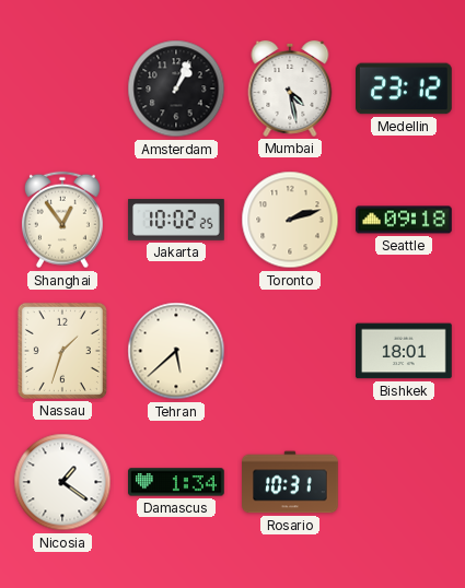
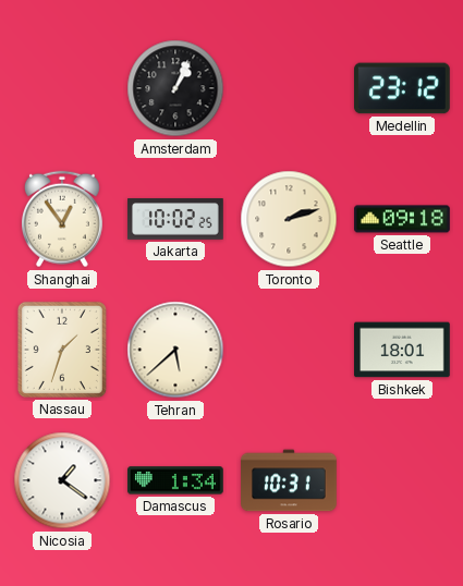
Mumbai: 4:28 -> none (290, 89)
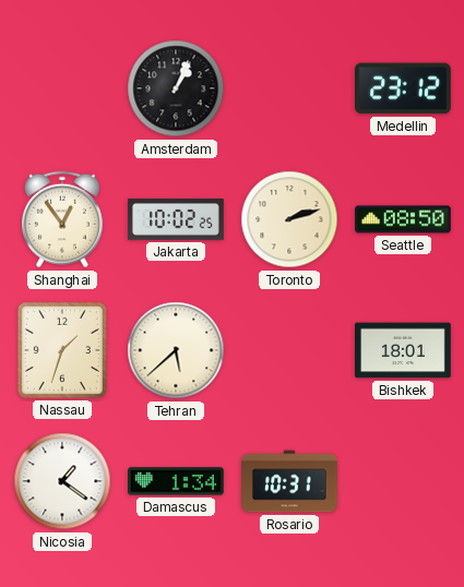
Seattle: 09:18 -> 08:50 (403, 219)
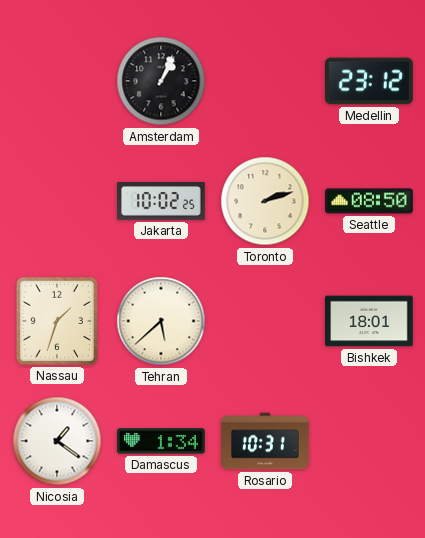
Shanghai: 12:54 -> none (62, 219)
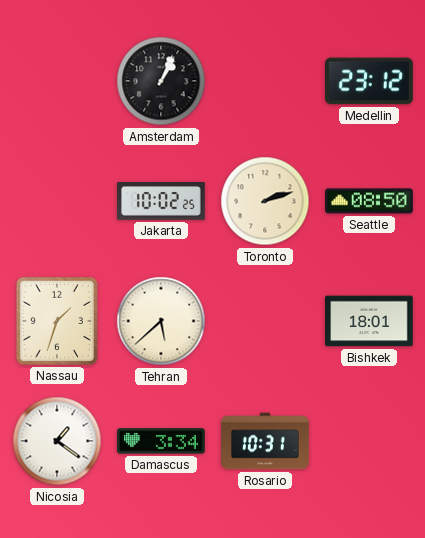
Damascus: 1:34 -> 3:34 (162, 441)
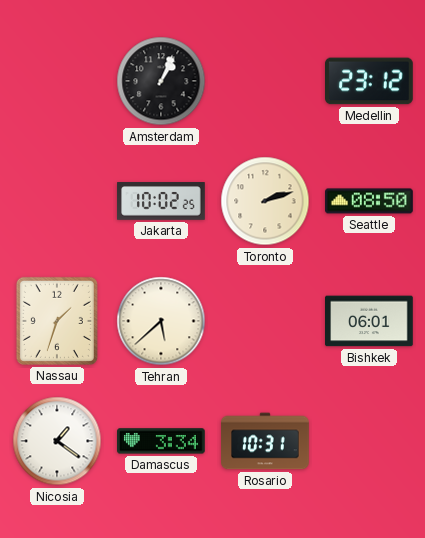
Bishkek: 18:01 -> 06:01 (369, 321)
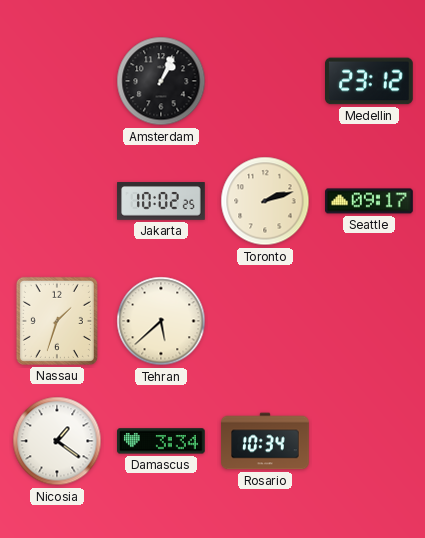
Seattle: 08:50 -> 09:17 (369, 201)
Bishkek: 06:01 -> none (369, 321)
Rosario: 10:31 -> 10:34 (265, 441)
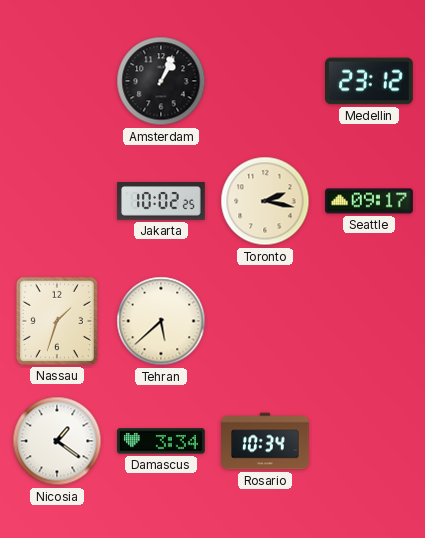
Toronto: 2:12 -> 2:17 (265, 201)
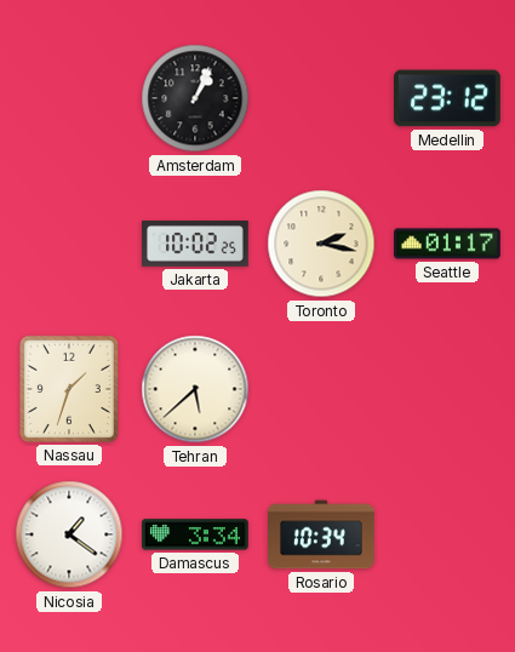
Seattle: 09:17 -> 01:17 (447, 244)
